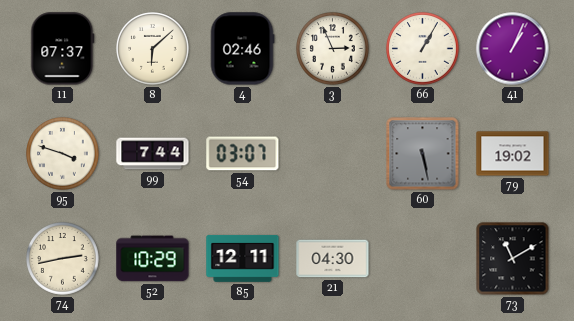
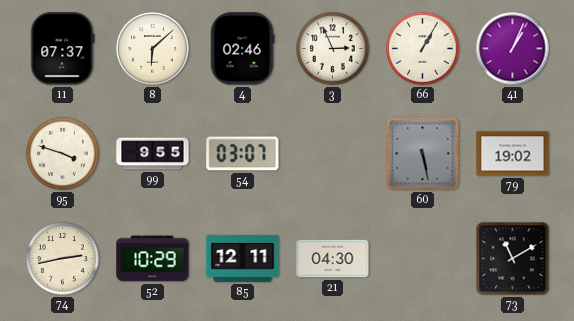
99: 7:44 -> 9:55 (153, 154)
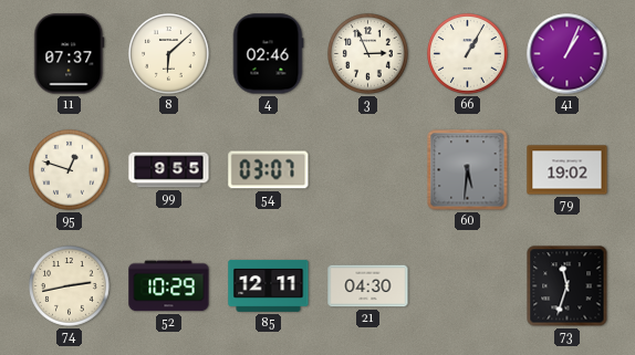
95: 3:48 -> 12:48 (70, 170)
60: 5:28 -> 5:31 (468, 170)
73: 11:10 -> 11:33 (568, 286)
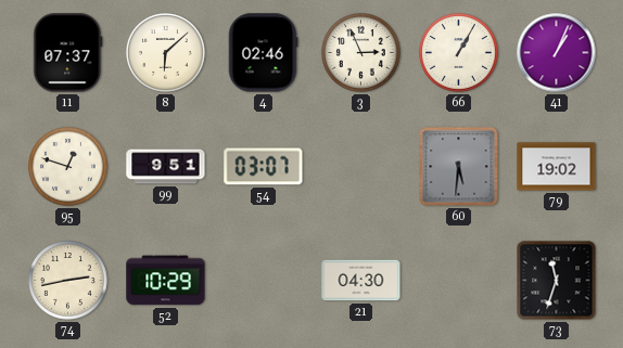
99: 9:55 -> 9:51 (166, 167)
85: 12:11 -> none (269, 285)
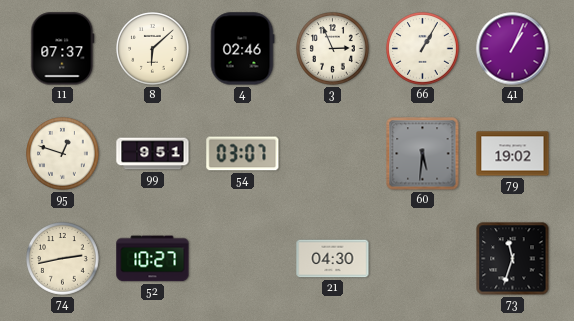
52: 10:29 -> 10:27 (153, 259)
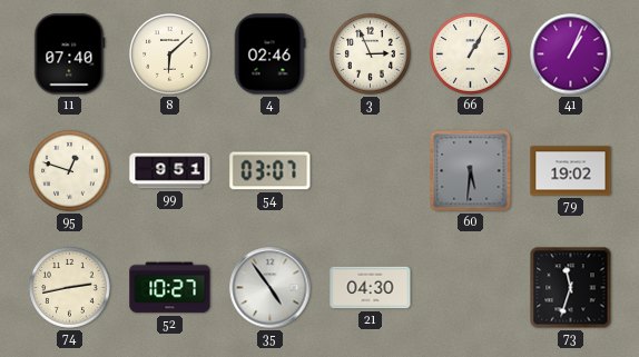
11: 07:37 -> 07:40 (70, 54)
35: none -> 4:54 (271, 288)
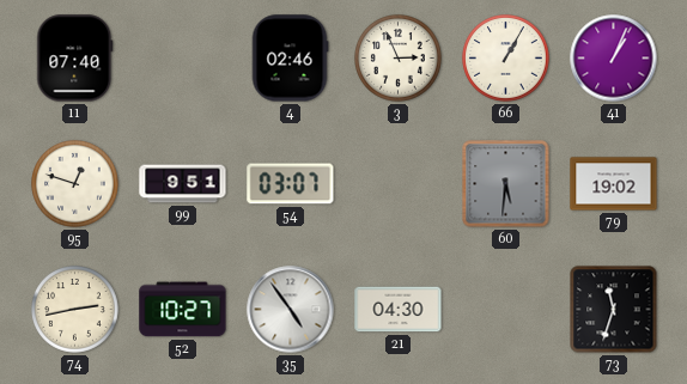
8: 6:08 -> none (170, 54)
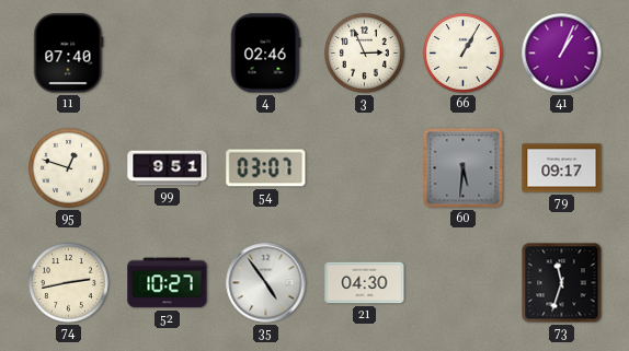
79: 19:02 -> 09:17 (562, 168)
